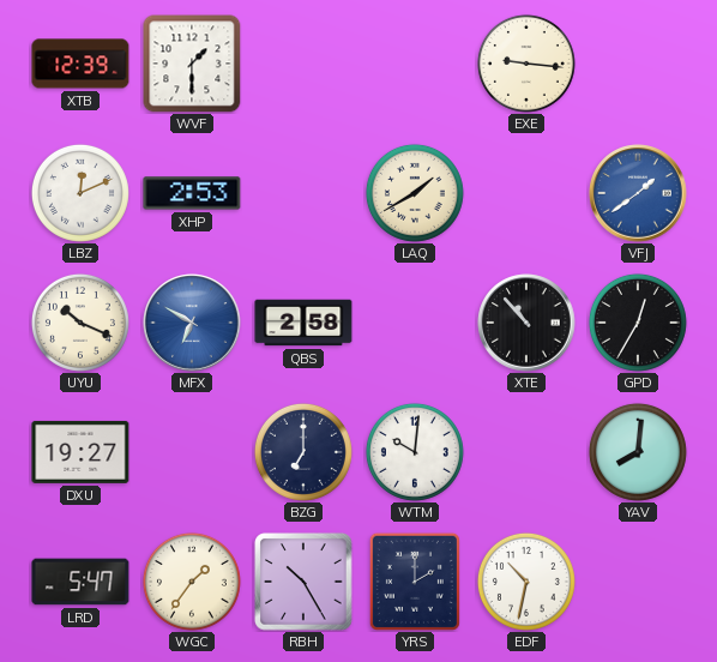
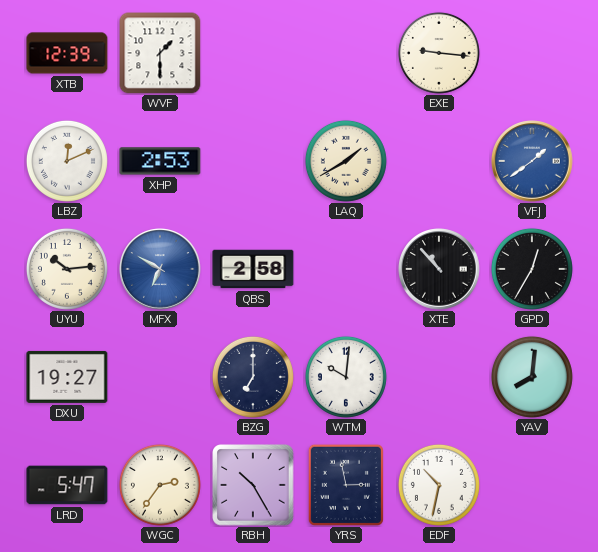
UYU: 10:19 -> 10:14 (67, 269)
WGC: 1:36 -> 2:36 (160, 485)
YRS: 2:00 -> 2:58 (346, 485)
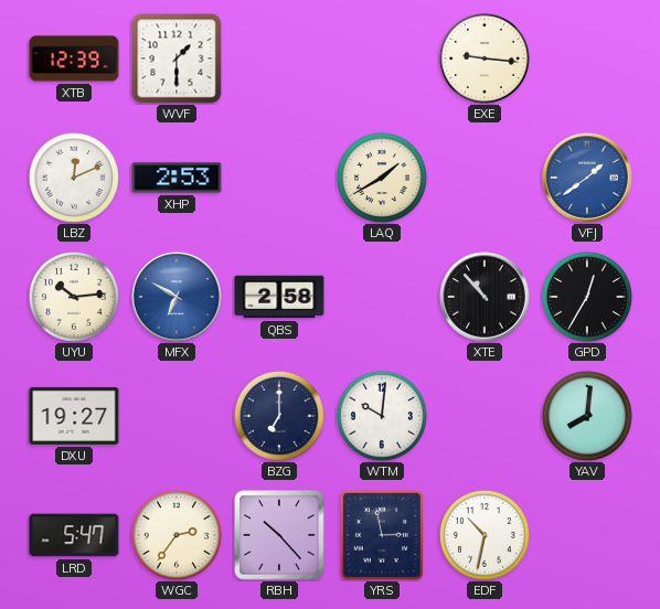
RBH: 10:25 -> 10:23 (279, 535)
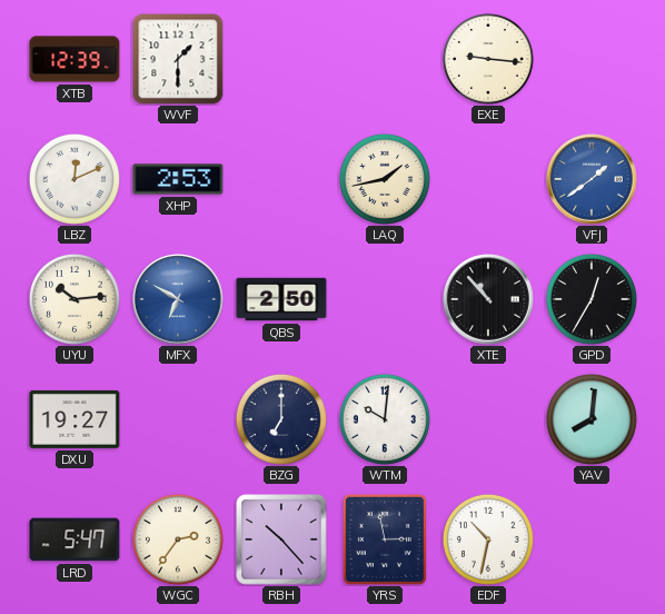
LAQ: 1:40 -> 1:43 (385, 179)
QBS: 2:58 -> 2:50 (281, 299)
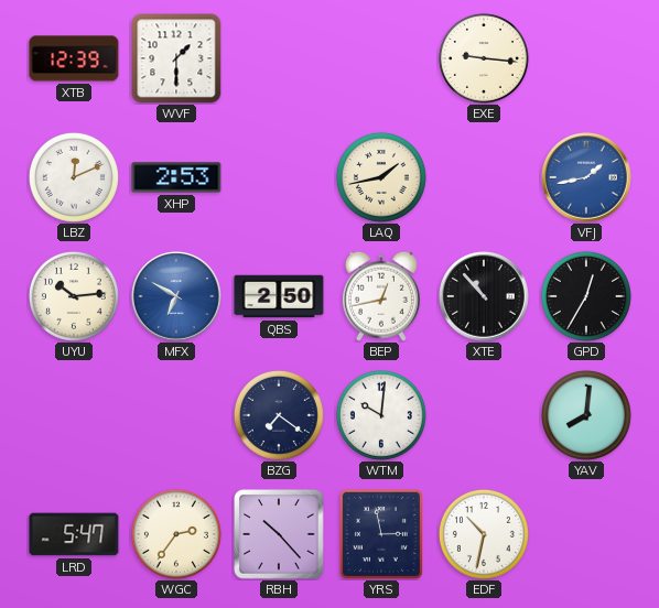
VFJ: 1:39 -> 1:43 (586, 177)
BEP: none -> 12:43 (381, 296)
DXU: 19:27 -> none (75, 419)
BZG: 7:00 -> 7:21 (279, 415)
